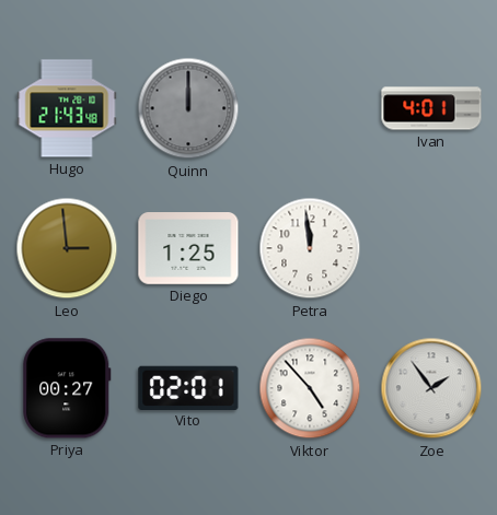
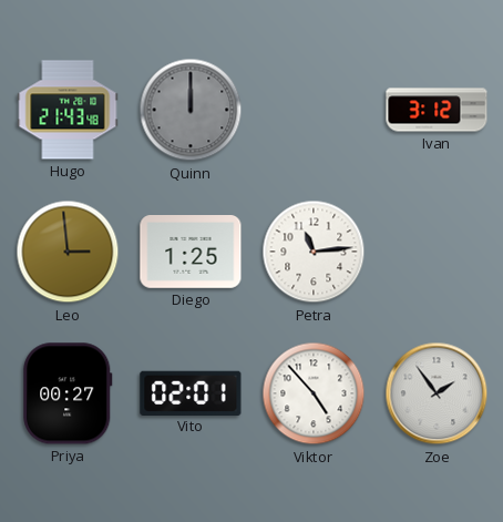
Ivan: 4:01 -> 3:12 (437, 110)
Petra: 11:59 -> 11:14 (314, 252)
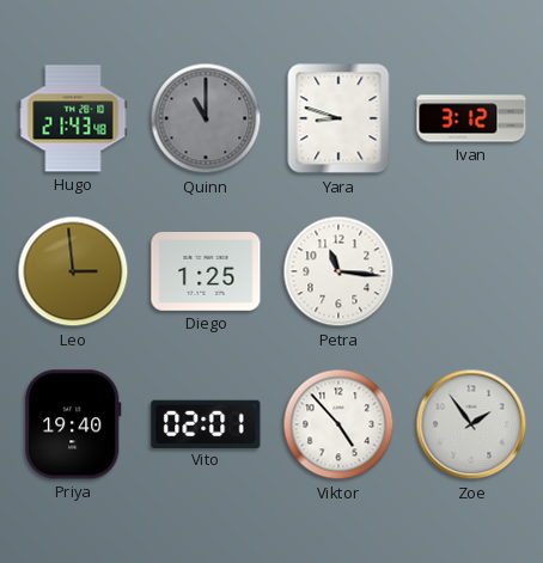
Quinn: 12:00 -> 11:00 (206, 118)
Yara: none -> 8:48 (338, 118)
Petra: 11:14 -> 11:16 (338, 271)
Priya: 00:27 -> 19:40 (73, 424)
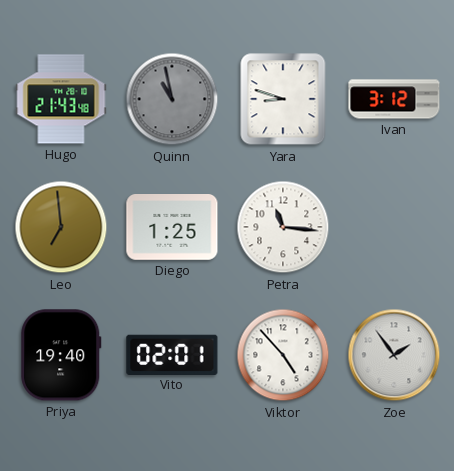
Quinn: 11:00 -> 10:58 (172, 99)
Leo: 2:59 -> 6:59 (61, 227)
